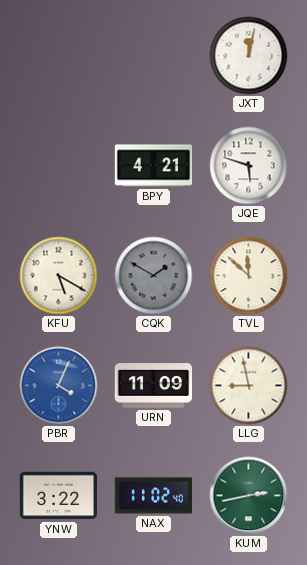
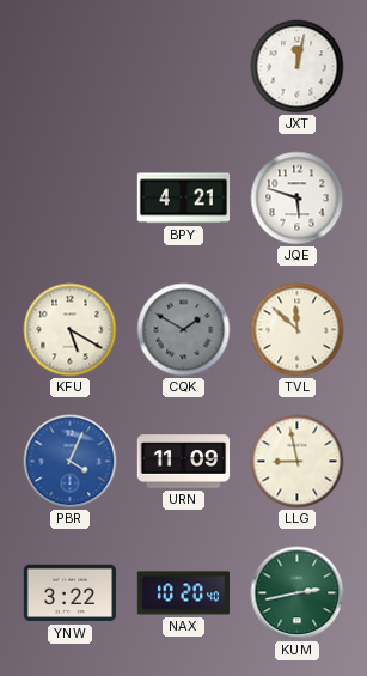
NAX: 11:02 -> 10:20 (184, 593)
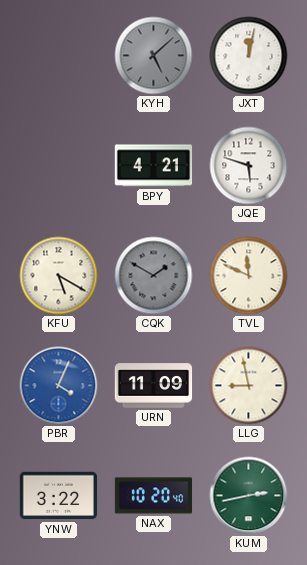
KYH: none -> 5:08 (154, 56)
TVL: 11:52 -> 11:49 (249, 276)
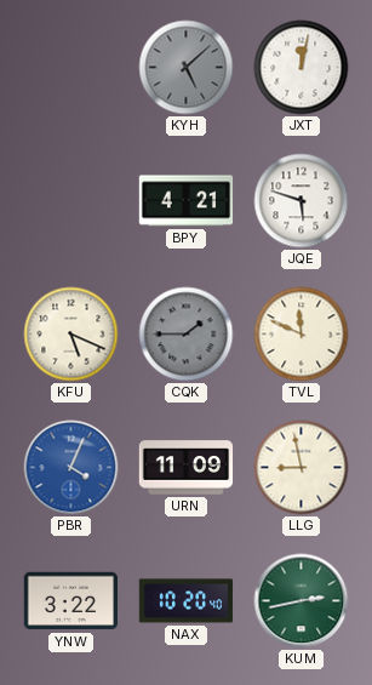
KFU: 5:20 -> 5:19 (71, 335)
CQK: 1:50 -> 1:45 (187, 335)
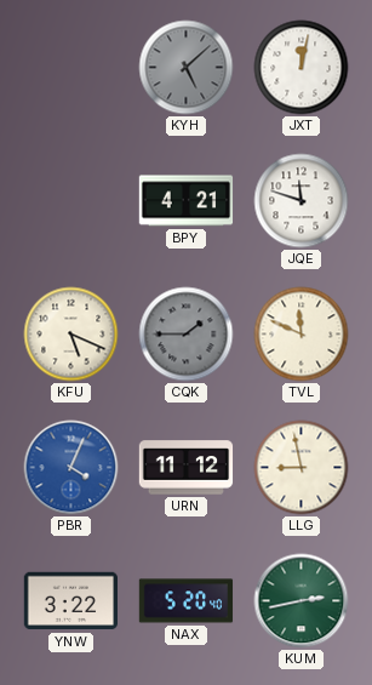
JQE: 5:48 -> 11:48 (302, 201)
URN: 11:09 -> 11:12 (187, 468)
NAX: 10:20 -> 5:20 (187, 601)
